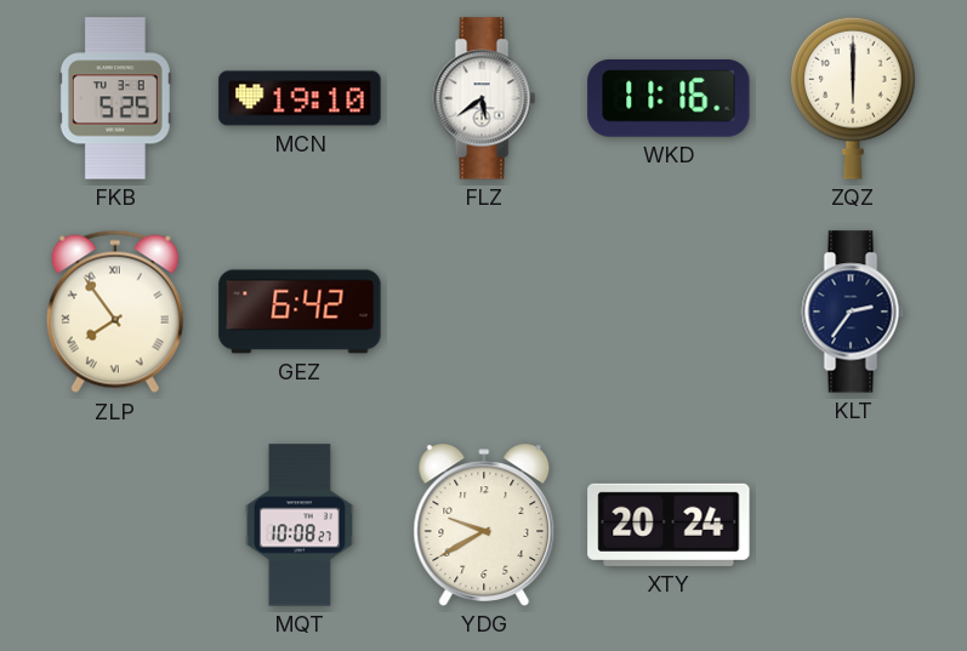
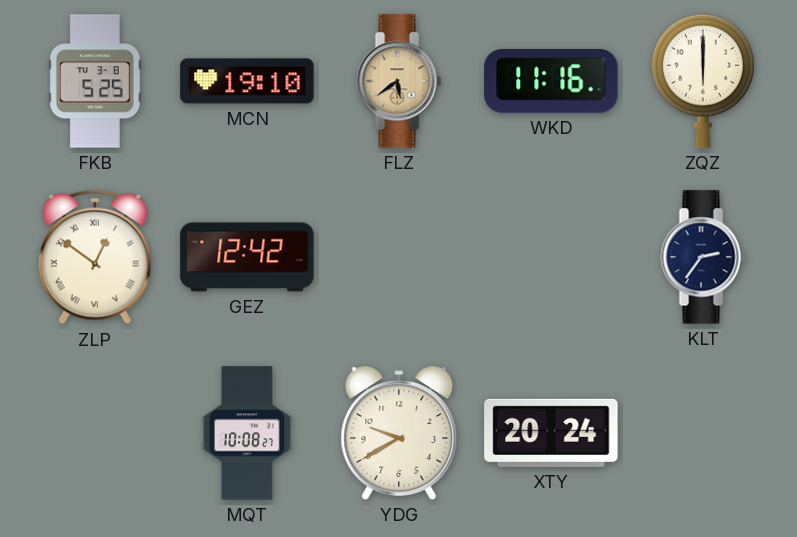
FLZ dial: white -> champagne (399, 81)
ZLP: 7:54 -> 12:51 (95, 257)
GEZ: 6:42 -> 12:42 (247, 257)
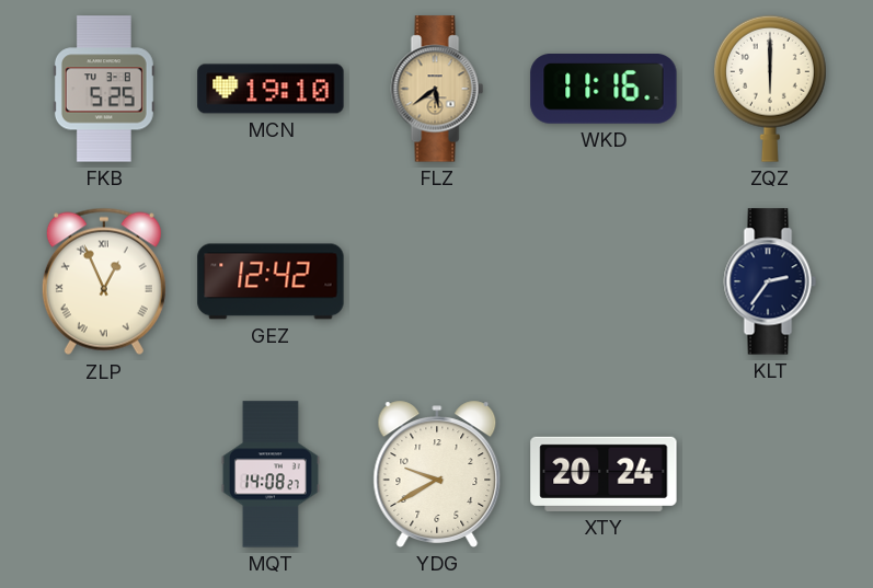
ZLP: 12:51 -> 12:56 (104, 281)
MQT: 10:08 -> 14:08 (271, 474)
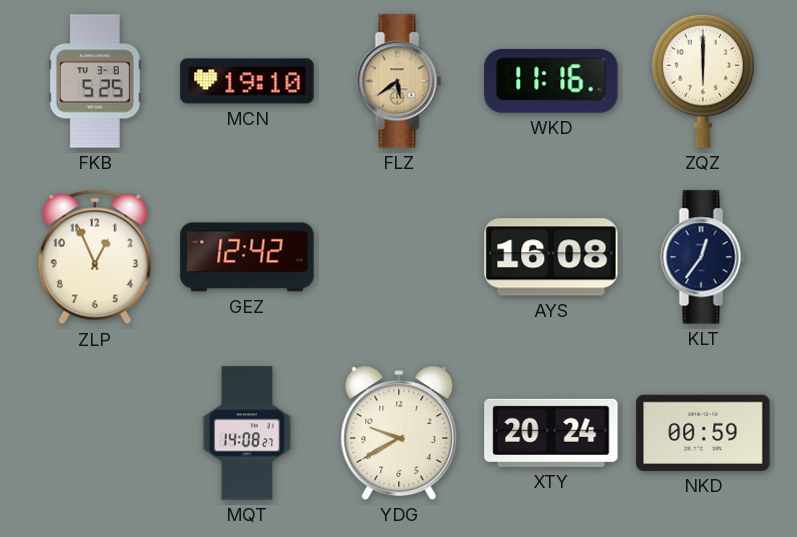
ZLP numerals: Roman -> Arabic (95, 257)
AYS: none -> 16:08 (551, 257)
KLT: 2:36 -> 12:36 (703, 257)
NKD: none -> 00:59 (703, 433)
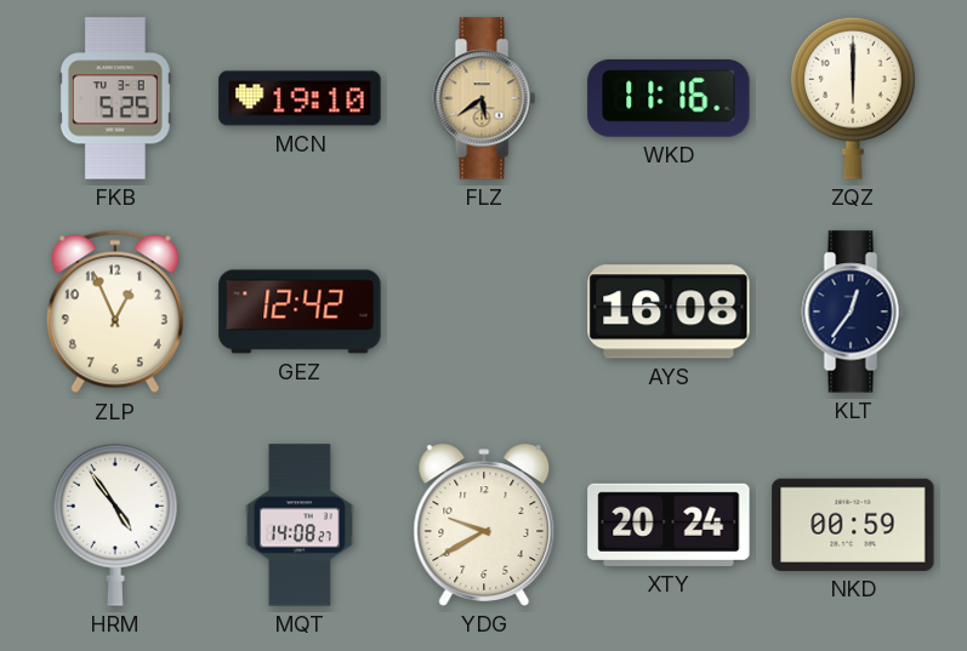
HRM: none -> 4:54 (115, 525)
